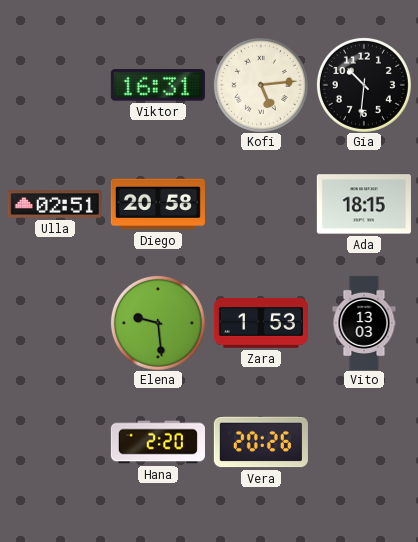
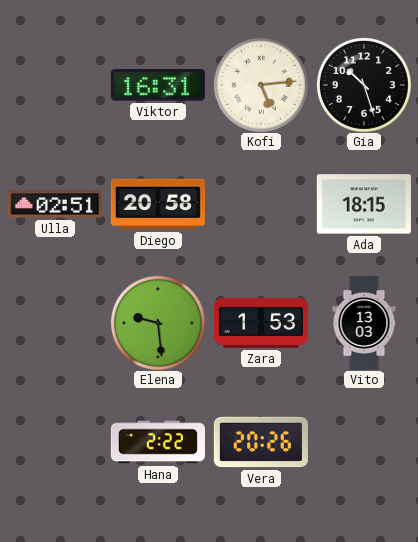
Gia: 10:31 -> 10:27 (364, 85)
Hana: 2:20 -> 2:22 (158, 442)
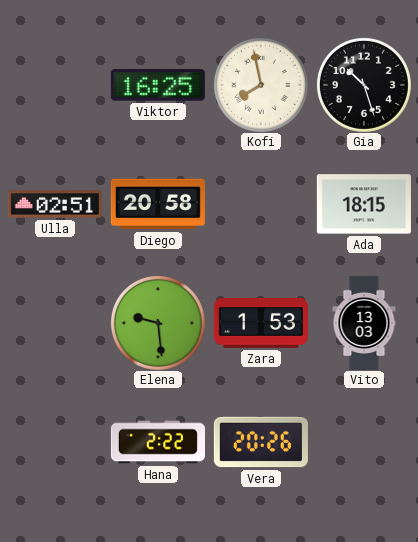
Viktor: 16:31 -> 16:25 (158, 85)
Kofi: 5:14 -> 7:58 (261, 85)
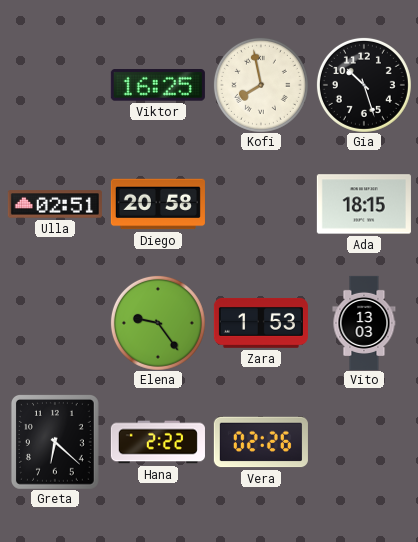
Elena: 9:29 -> 9:24 (158, 323)
Greta: none -> 6:22 (55, 442)
Vera: 20:26 -> 02:26 (261, 442)
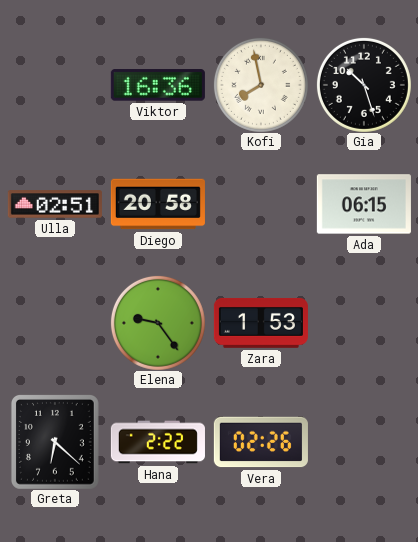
Viktor: 16:25 -> 16:36 (158, 85)
Ada: 18:15 -> 06:15 (364, 204)
Vito: 13:03 -> none (364, 323)
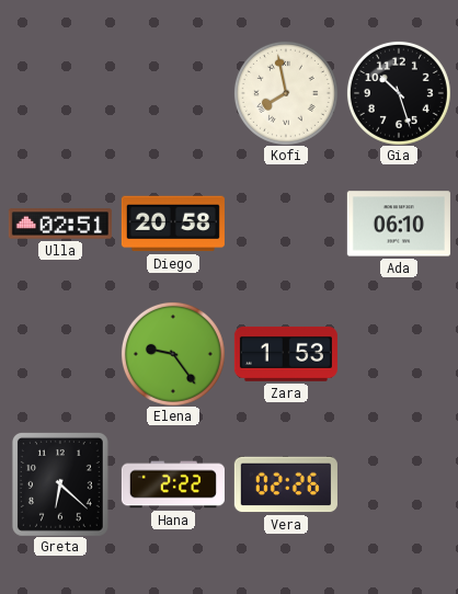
Viktor: 16:36 -> none (158, 85)
Ada: 06:15 -> 06:10 (399, 224)
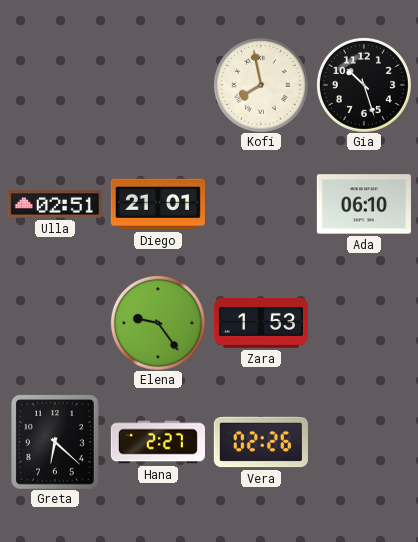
Diego: 20:58 -> 21:01 (158, 204)
Hana: 2:22 -> 2:27 (158, 442)
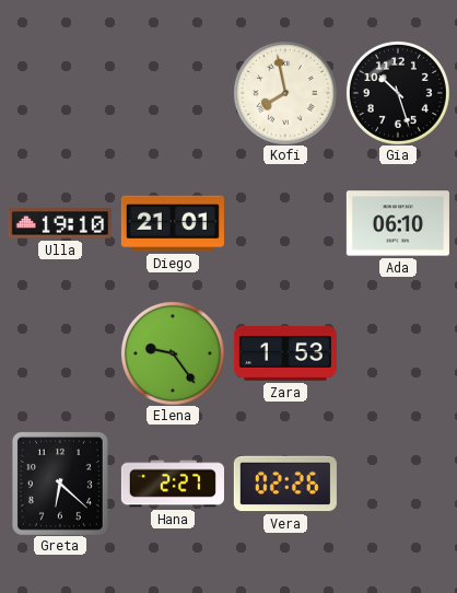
Ulla: 02:51 -> 19:10 (60, 223)
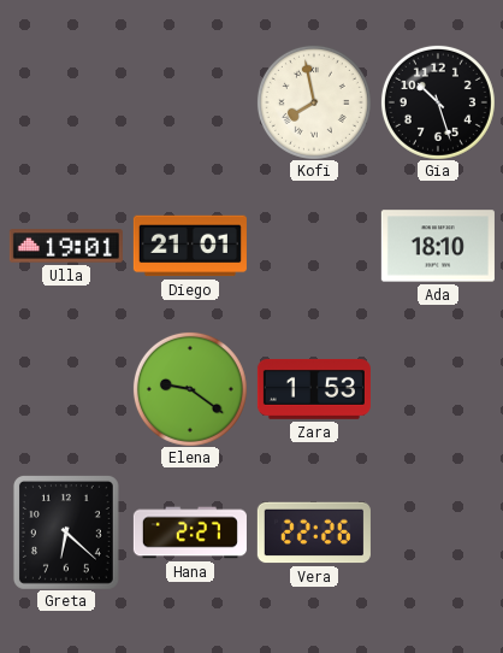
Ulla: 19:10 -> 19:01 (66, 246)
Ada: 06:10 -> 18:10 (438, 246)
Elena: 9:24 -> 9:21 (190, 389)
Vera: 02:26 -> 22:26 (314, 533)
